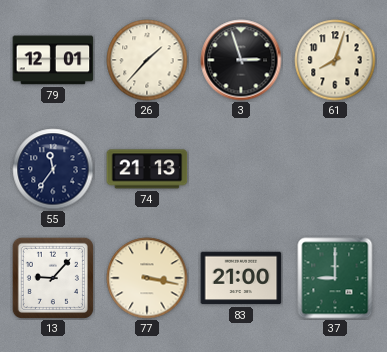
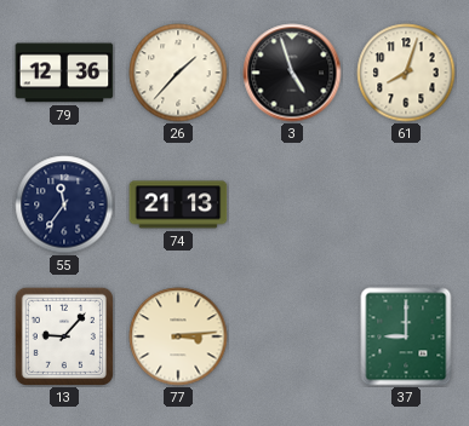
79: 12:01 -> 12:36 (64, 73)
3: 2:57 -> 4:57 (292, 73)
77: 3:17 -> 3:14 (178, 336)
83: 21:00 -> none (241, 278)
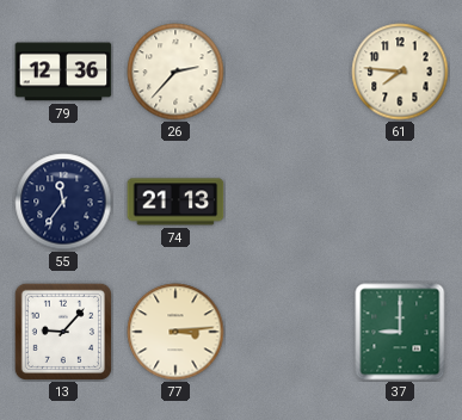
26: 1:37 -> 2:37 (175, 72)
3: 4:57 -> none (292, 73)
61: 8:03 -> 7:46 (400, 72)
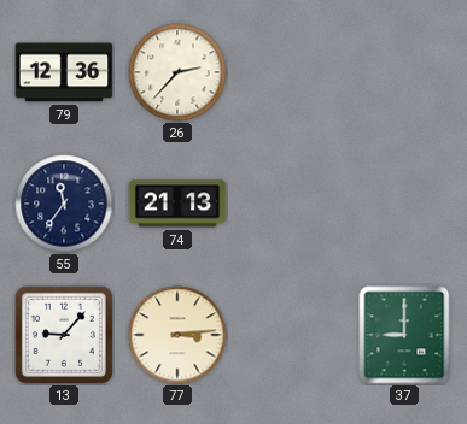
61: 7:46 -> none (400, 72)
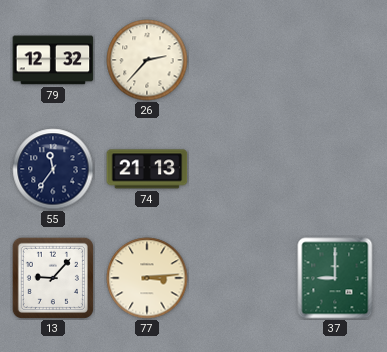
79: 12:36 -> 12:32 (53, 60)
